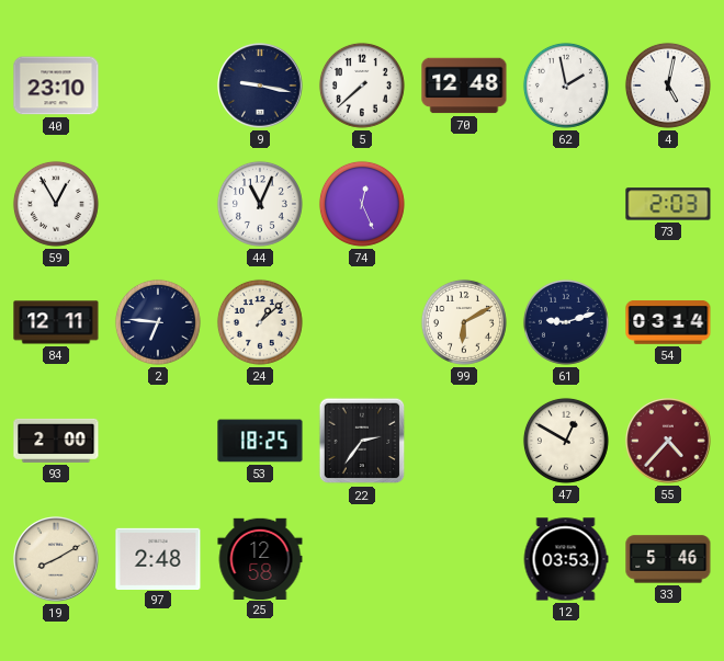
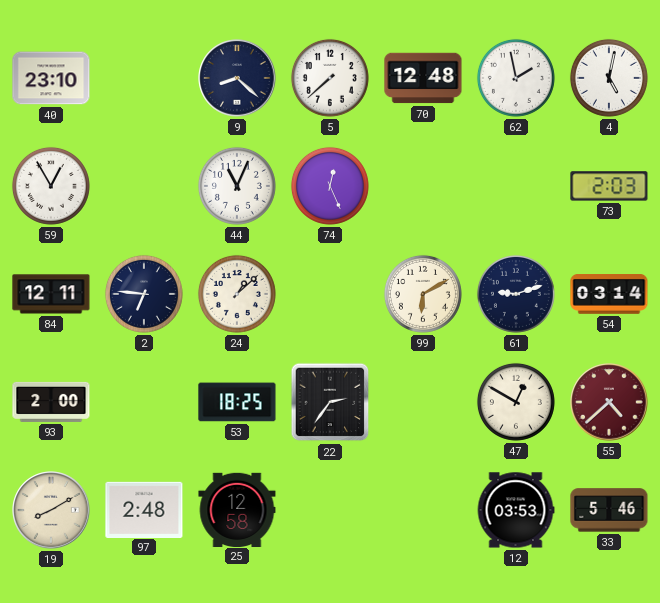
9: 9:17 -> 8:22 (237, 78)
55: 4:37 -> 4:38 (609, 402)
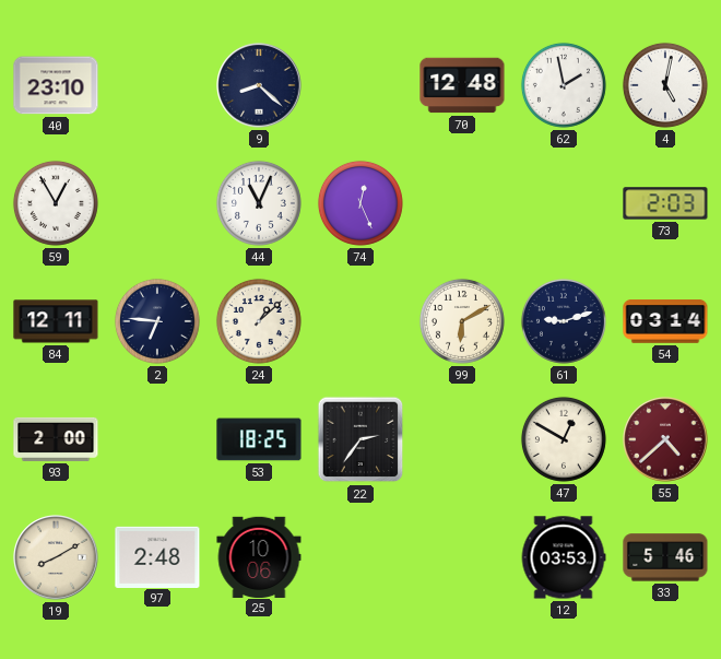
5: 7:38 -> none (330, 78)
25: 12:58 -> 10:06 (259, 556)
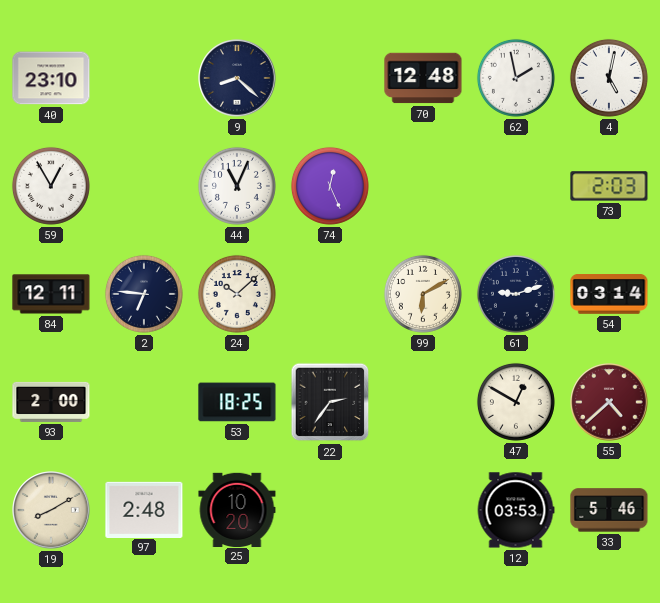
24: 1:08 -> 10:08 (237, 294)
25: 10:06 -> 10:20 (237, 509)
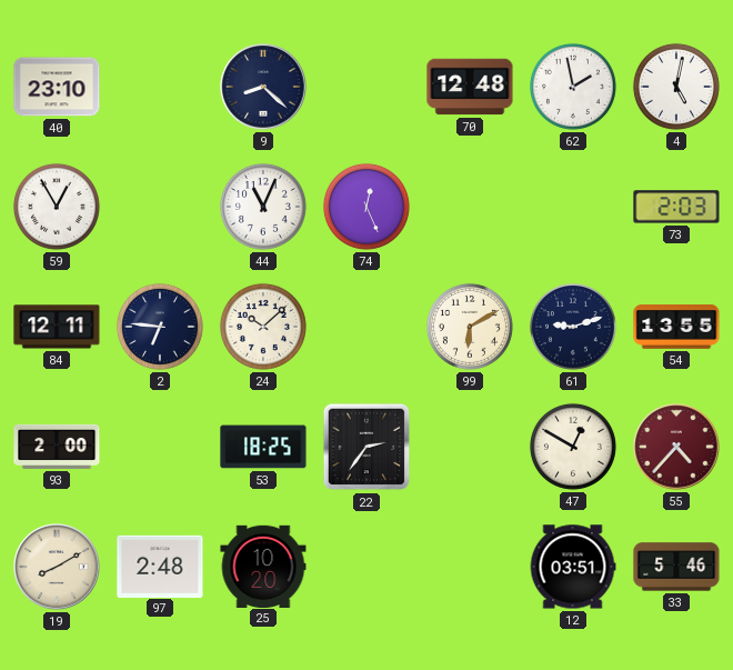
54: 03:14 -> 13:55 (676, 328)
55: 4:38 -> 4:37 (676, 447)
12: 03:53 -> 03:51 (573, 567)
